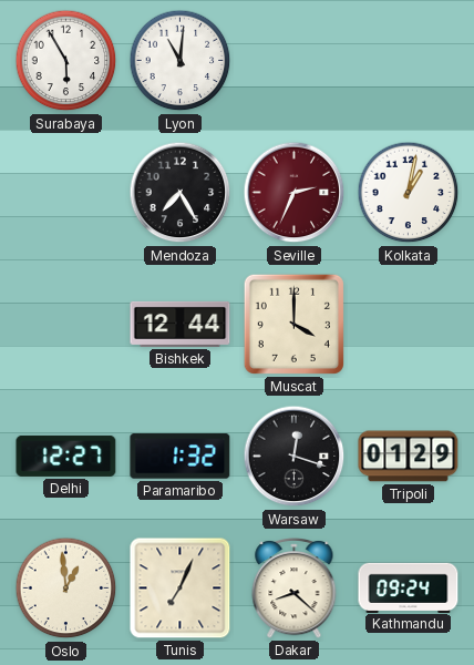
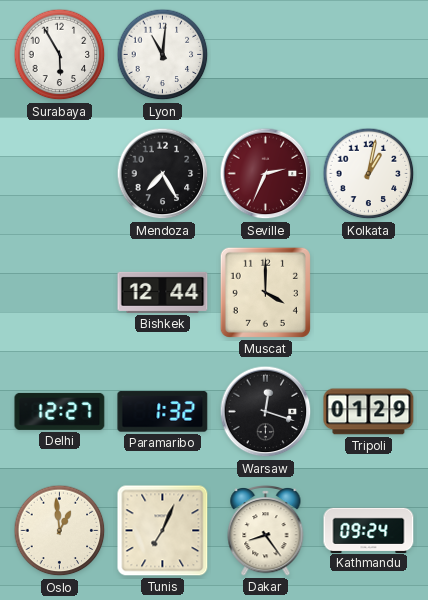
Dakar: 8:22 -> 8:24 (266, 531)
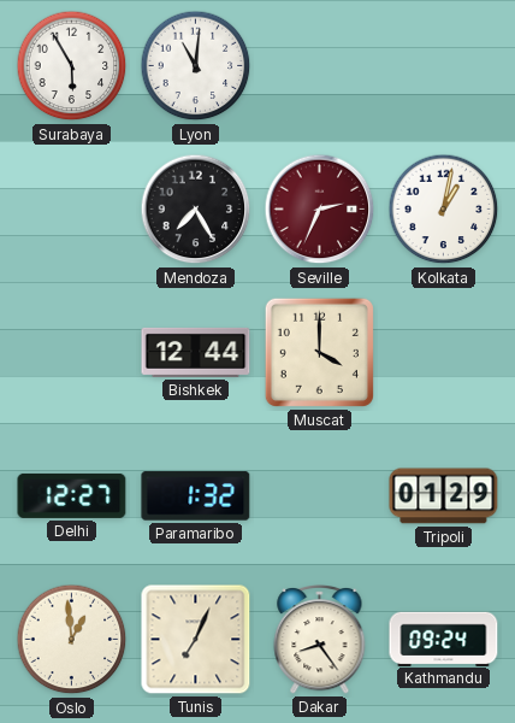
Warsaw: 12:18 -> none (266, 412)
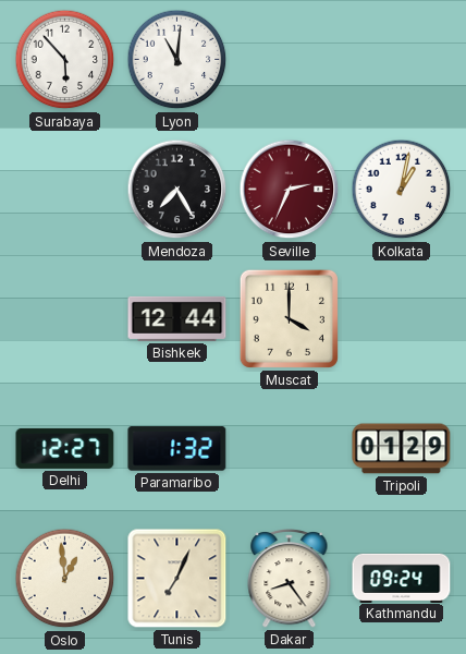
Surabaya: 5:55 -> 5:53 (65, 60)
